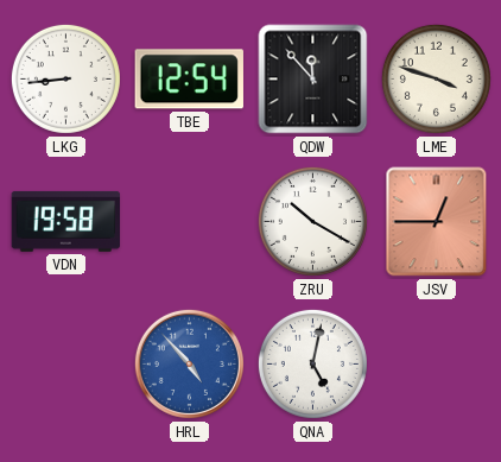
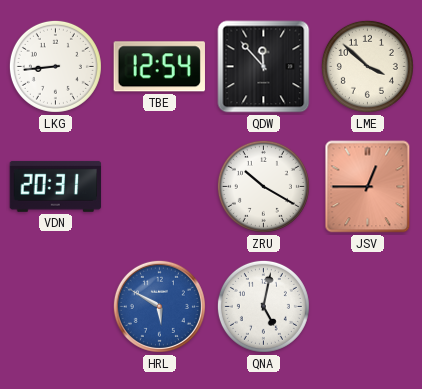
LME: 3:48 -> 3:52 (367, 66)
VDN: 19:58 -> 20:31 (56, 186)
HRL: 4:53 -> 5:50 (159, 306)
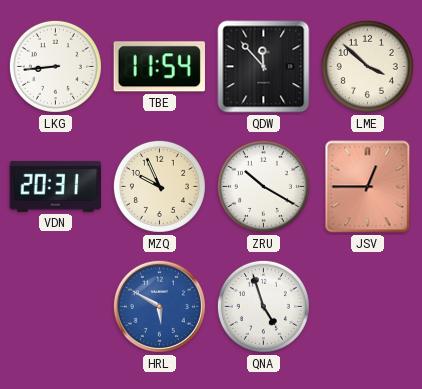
TBE: 12:54 -> 11:54 (159, 67)
MZQ: none -> 9:56 (159, 186)
QNA: 5:02 -> 4:57 (263, 306)
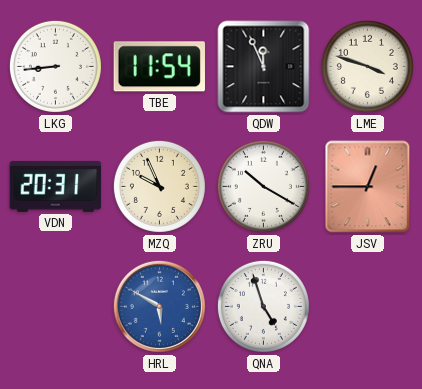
QDW: 11:53 -> 11:56 (264, 67)
LME: 3:52 -> 3:48 (367, 66)
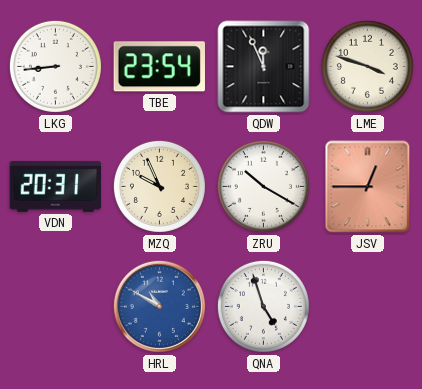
TBE: 11:54 -> 23:54 (159, 67)
HRL: 5:50 -> 10:50 (159, 306)
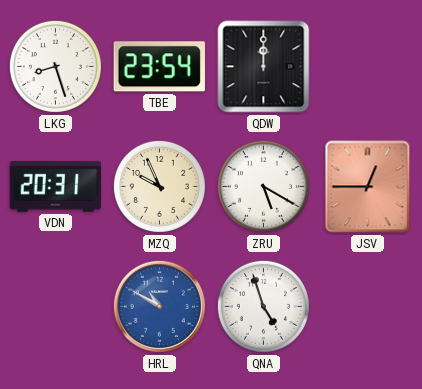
LKG: 8:44 -> 8:27 (55, 66)
QDW: 11:56 -> 12:00 (264, 67)
LME: 3:48 -> none (367, 66)
ZRU: 10:20 -> 5:20 (263, 186)
